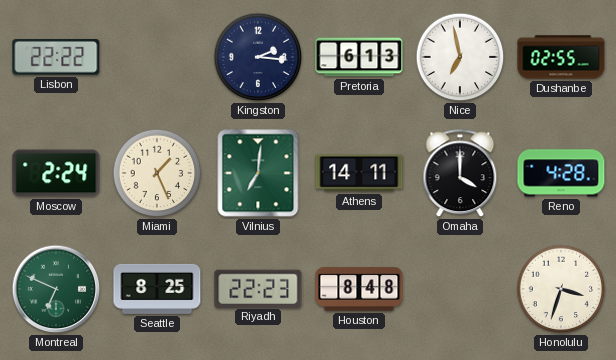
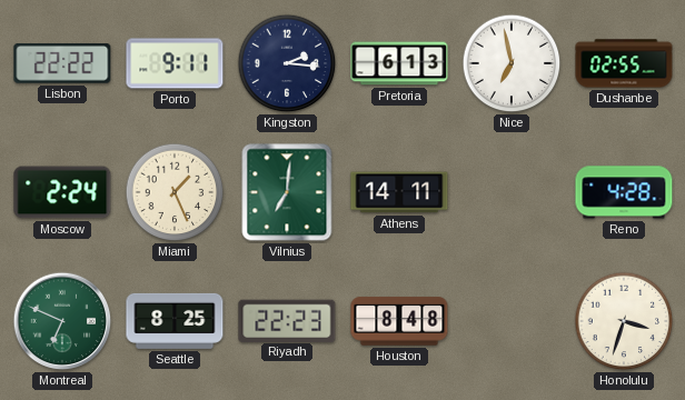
Porto: none -> 9:11 (175, 63)
Omaha: 4:00 -> none (460, 174)
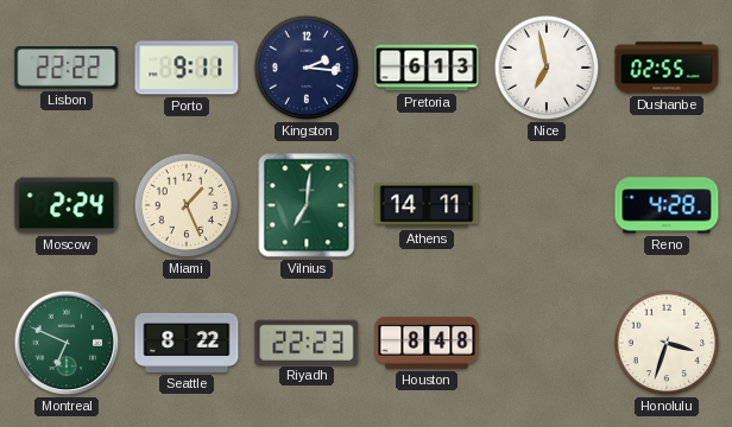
Seattle: 8:25 -> 8:22 (187, 343)
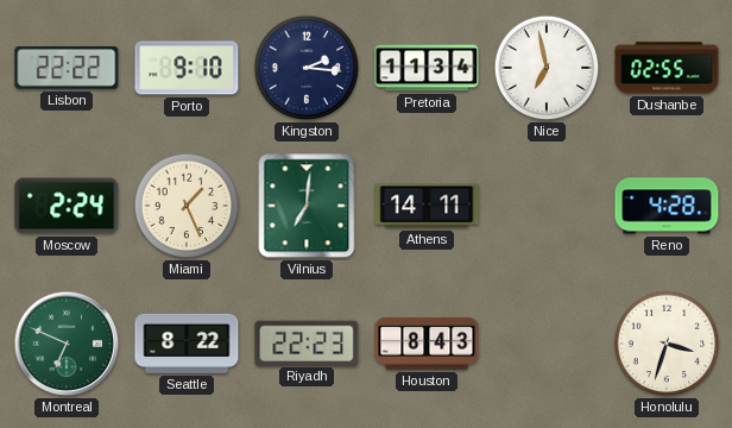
Porto: 9:11 -> 9:10 (187, 68)
Pretoria: 6:13 -> 11:34 (427, 68)
Houston: 8:48 -> 8:43 (427, 344)
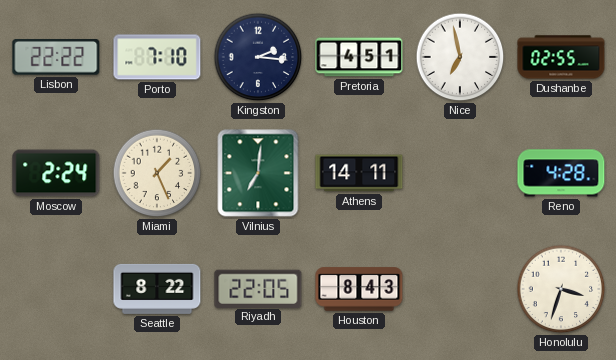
Porto: 9:10 -> 7:10 (157, 57)
Pretoria: 11:34 -> 4:51 (359, 57)
Montreal: 6:49 -> none (67, 344)
Riyadh: 22:23 -> 22:05 (258, 288)
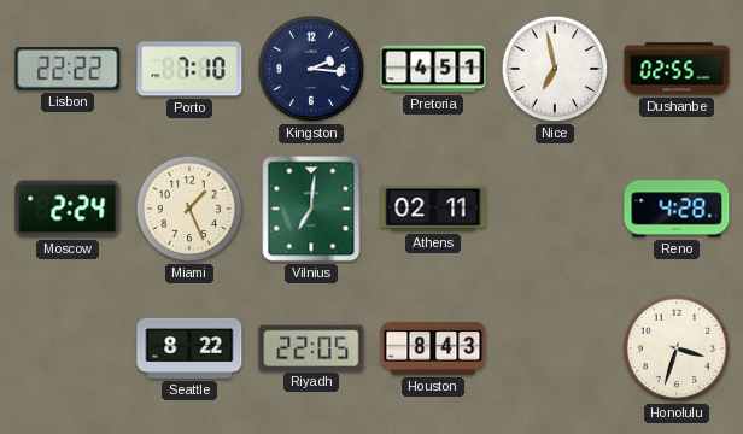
Athens: 14:11 -> 02:11 (433, 209)
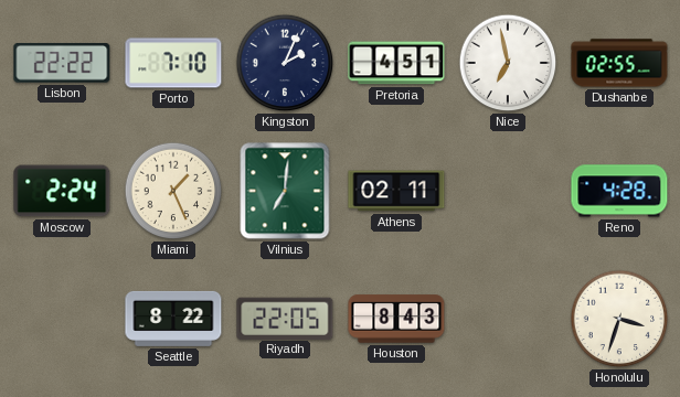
Kingston: 2:16 -> 2:04 (285, 63)
